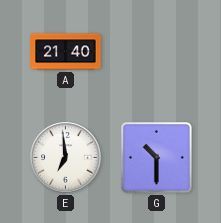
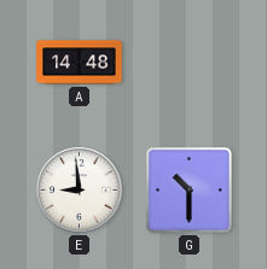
A: 21:40 -> 14:48 (80, 63)
E: 6:59 -> 8:59 (80, 191)
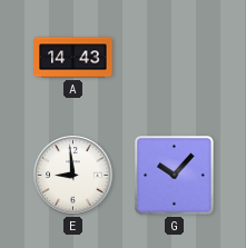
A: 14:48 -> 14:43 (73, 58)
G: 10:30 -> 10:07 (175, 176)
